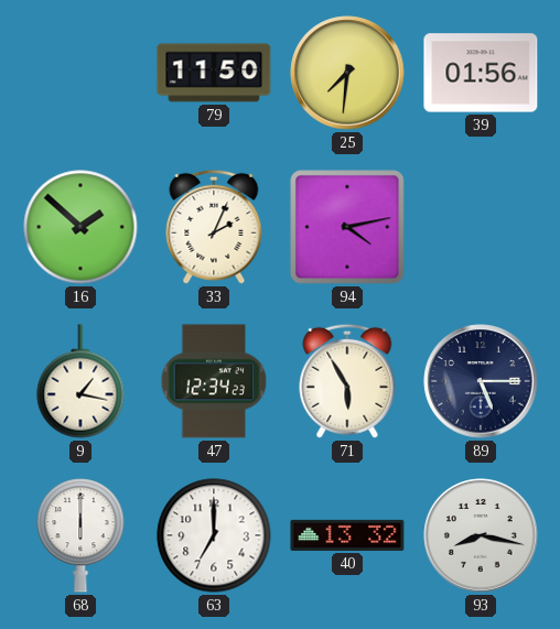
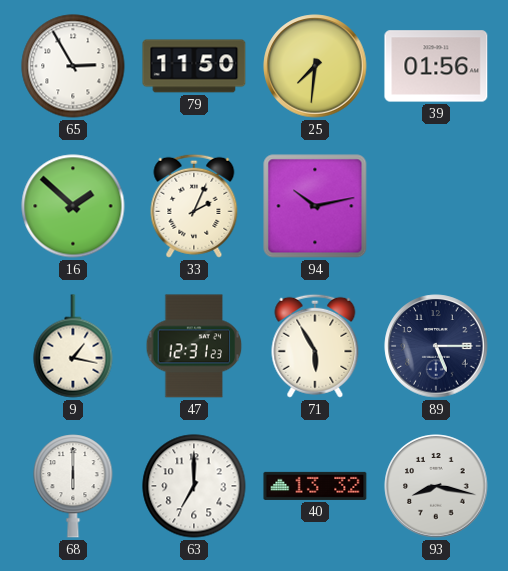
65: none -> 2:55 (73, 66)
94: 4:13 -> 10:13 (315, 206)
47: 12:34 -> 12:31 (194, 346)
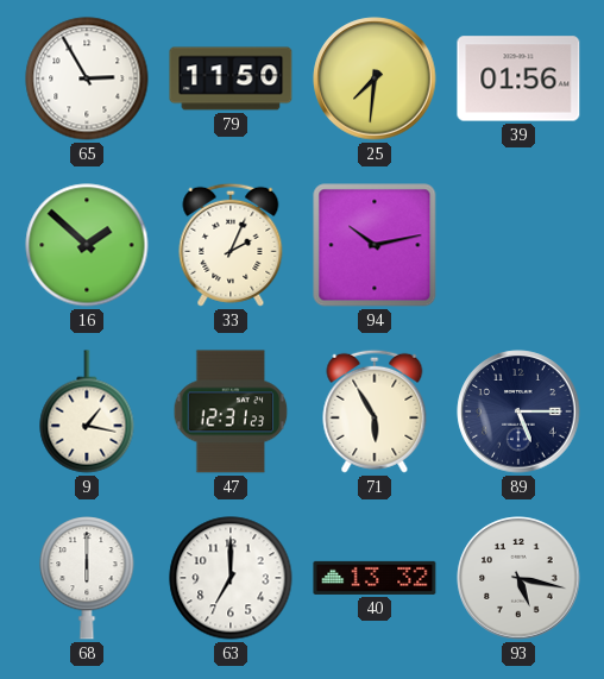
93: 8:17 -> 5:17 (518, 578)
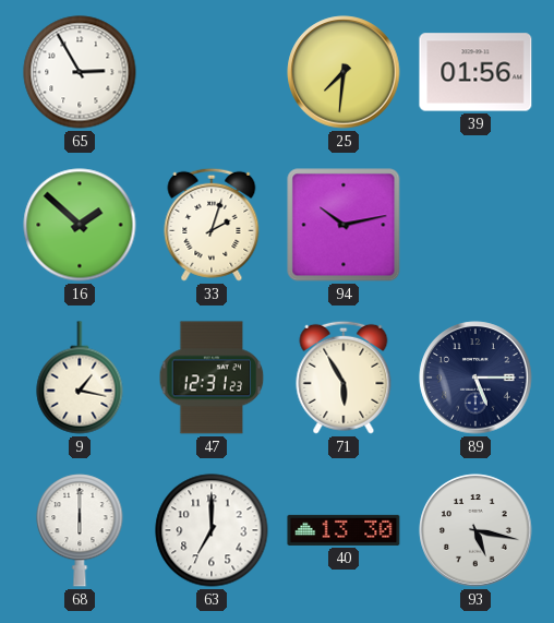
79: 11:50 -> none (231, 78)
33: 2:04 -> 2:03 (212, 225)
40: 13:32 -> 13:30 (344, 530)
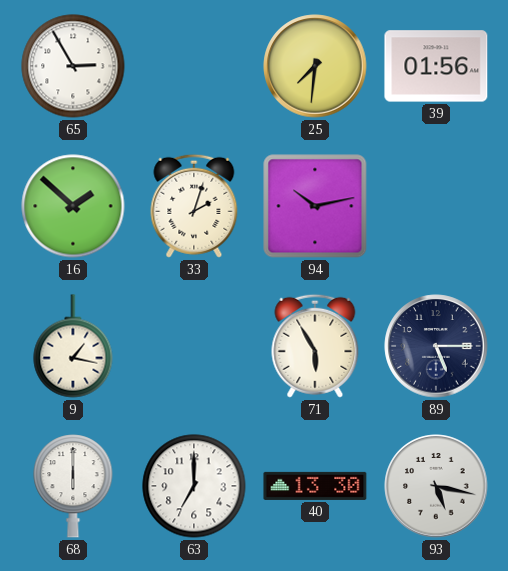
47: 12:31 -> none (212, 378)
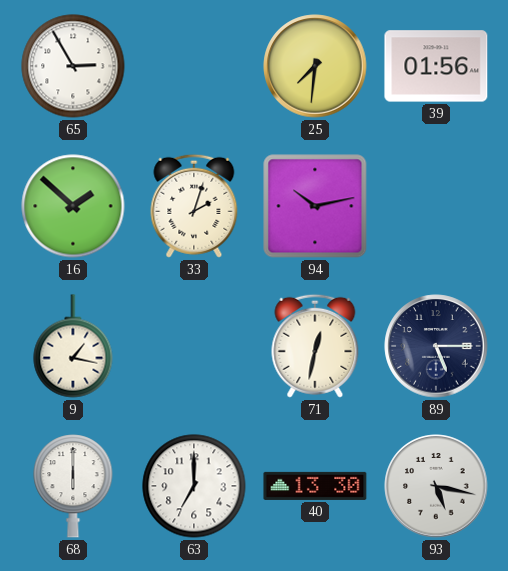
71: 5:55 -> 12:32 (315, 346)
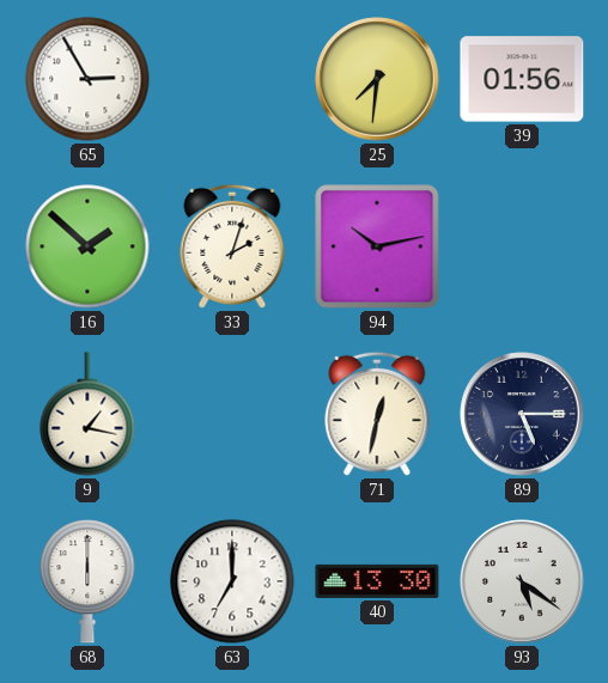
93: 5:17 -> 5:21 (522, 581)
